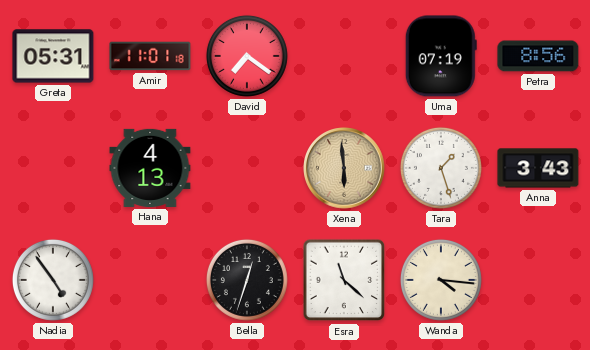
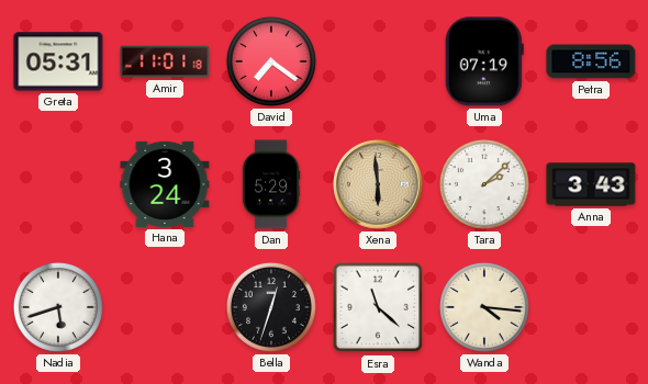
Hana: 4:13 -> 3:24 (165, 184)
Dan: none -> 5:29 (271, 184)
Tara: 1:27 -> 2:08 (484, 184)
Nadia: 4:54 -> 5:42 (58, 307)
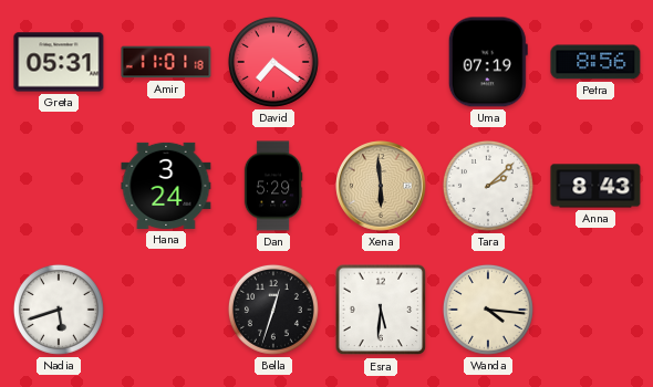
Anna: 3:43 -> 8:43 (595, 186)
Esra: 11:22 -> 5:31 (381, 310)
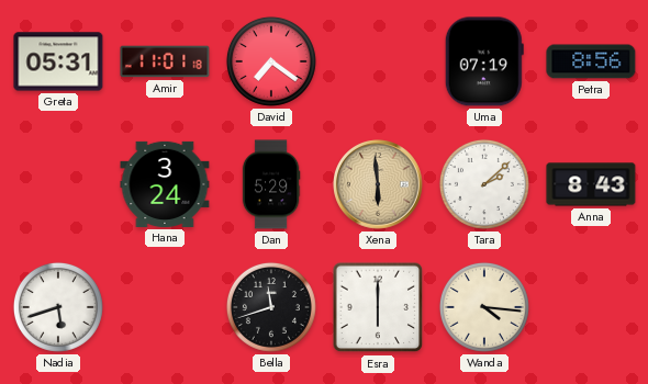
Bella: 12:33 -> 11:42 (271, 307)
Esra: 5:31 -> 6:00 (378, 307)
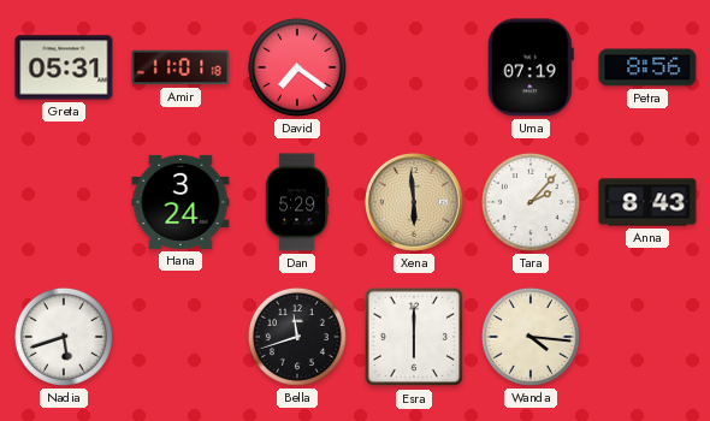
Tara: 2:08 -> 2:07 (531, 202)
